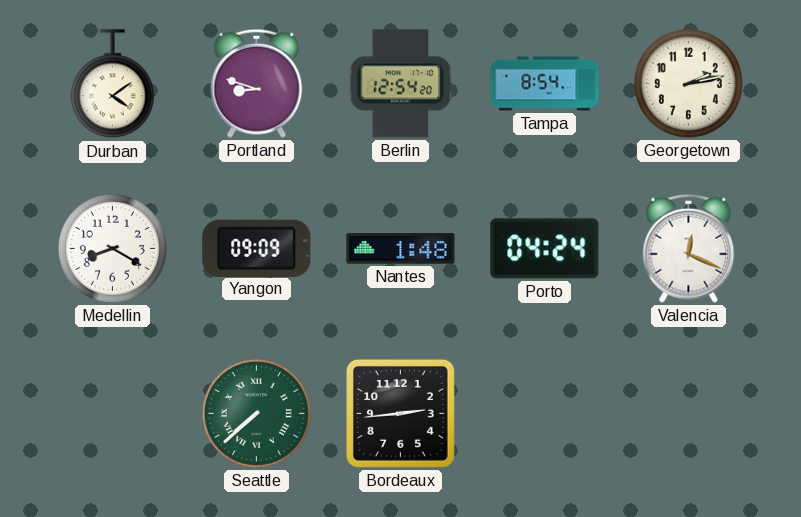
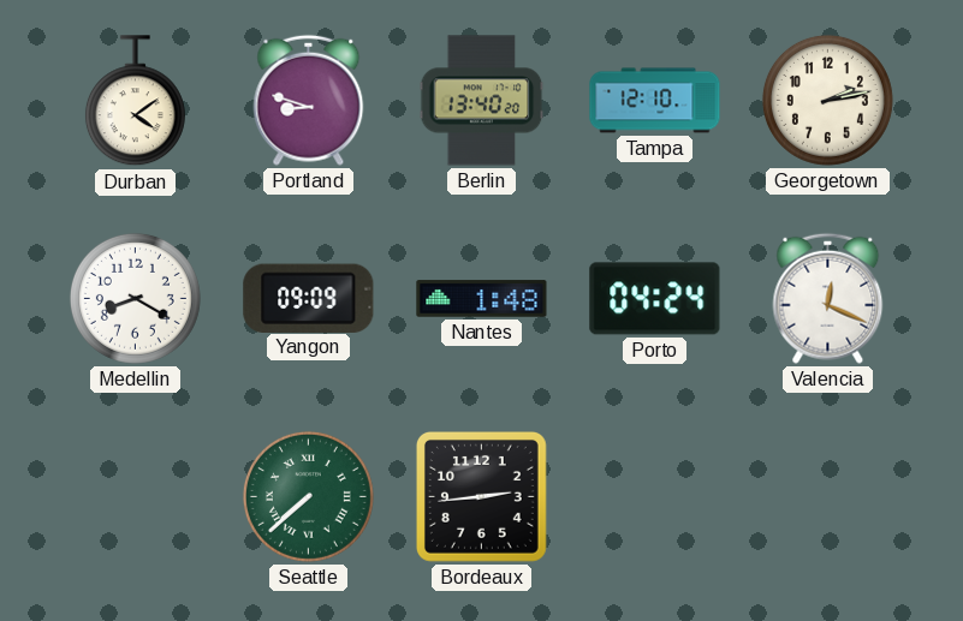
Berlin: 12:54 -> 13:40 (482, 101)
Tampa: 8:54 -> 12:10 (655, 101)
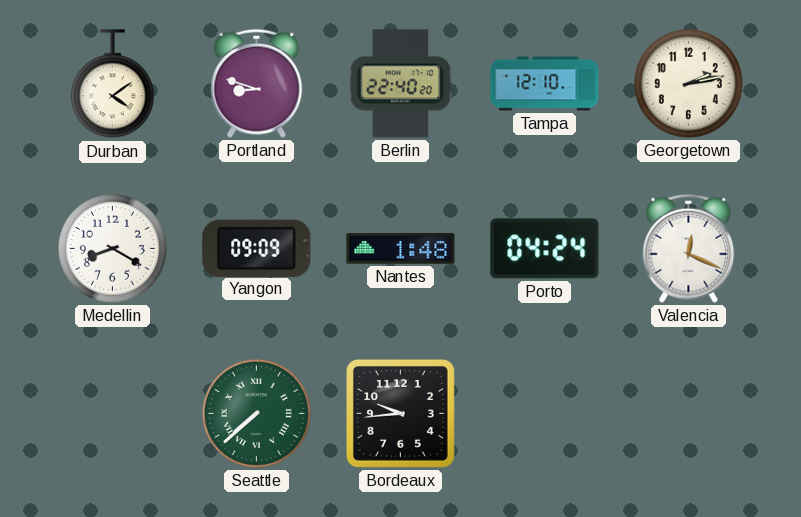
Berlin: 13:40 -> 22:40 (401, 84)
Bordeaux: 2:44 -> 9:44 (400, 413)
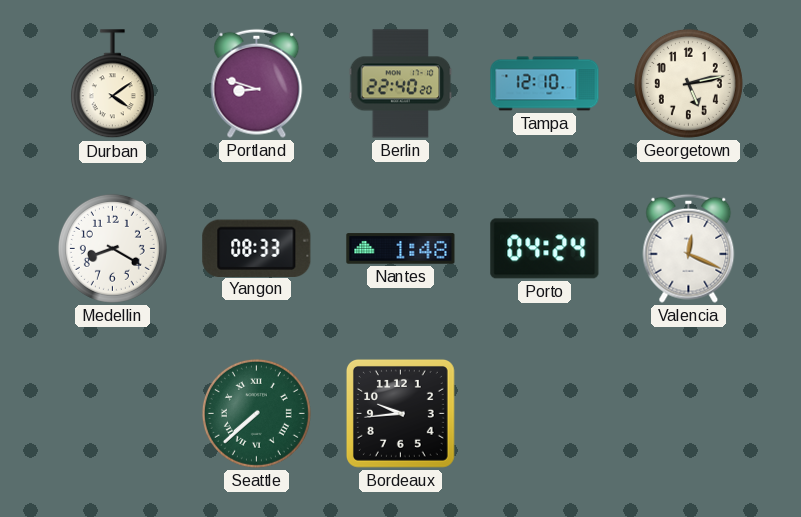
Georgetown: 2:13 -> 5:13 (688, 83)
Yangon: 09:09 -> 08:33 (257, 248)
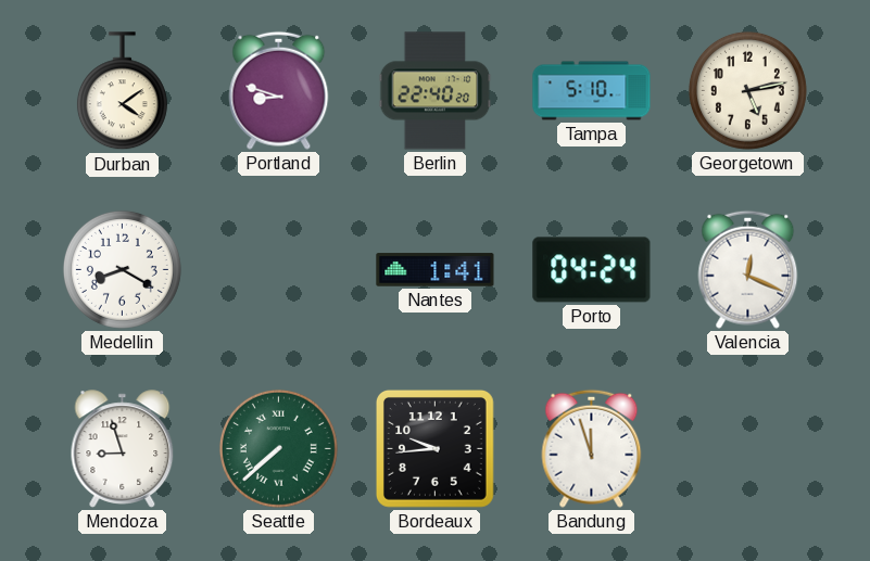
Tampa: 12:10 -> 5:10 (592, 91)
Yangon: 08:33 -> none (257, 248)
Nantes: 1:48 -> 1:41 (436, 270)
Mendoza: none -> 8:57 (123, 449)
Bandung: none -> 11:57 (592, 448)
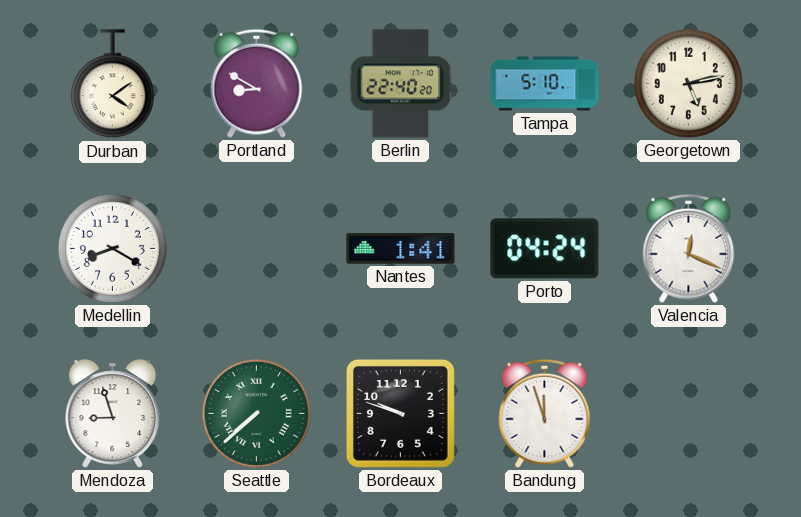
Portland: 8:48 -> 8:50 (257, 83)
Bordeaux: 9:44 -> 9:48 (400, 413)
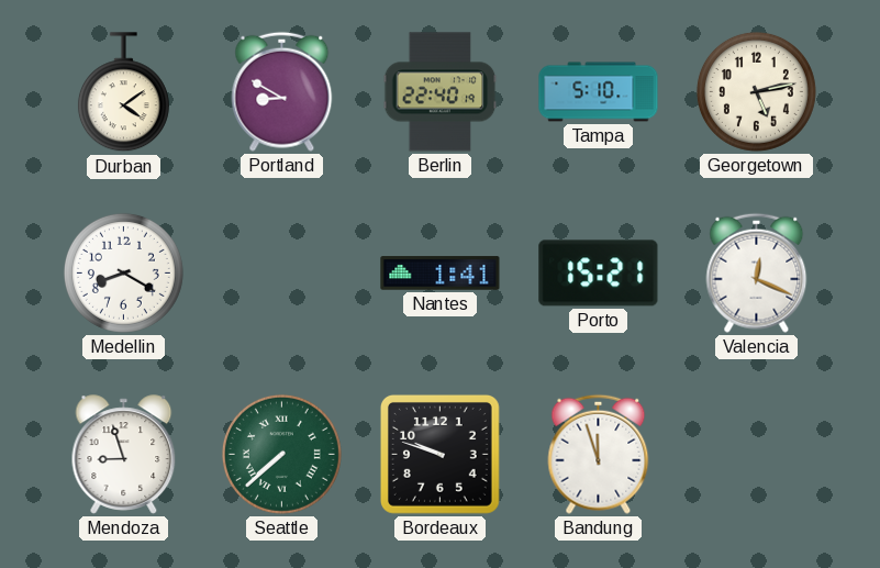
Berlin: 22:40:20 -> 22:40:19 (441, 92)
Porto: 04:24 -> 15:21 (599, 274)
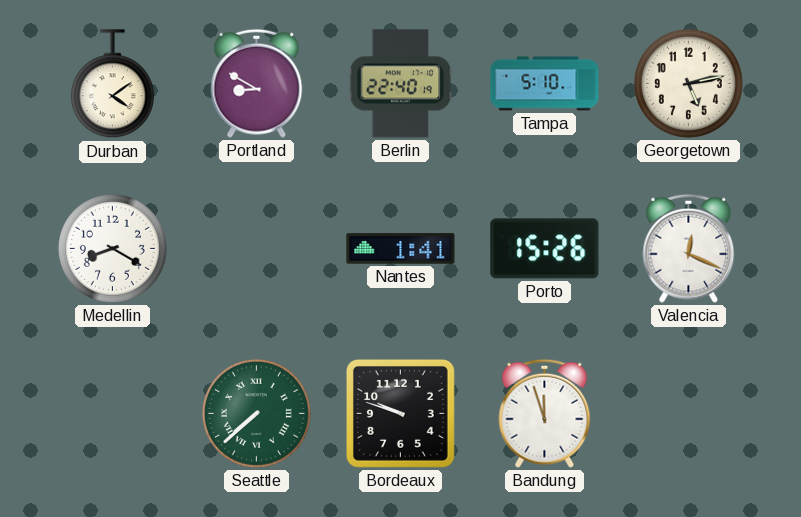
Porto: 15:21 -> 15:26 (545, 249)
Mendoza: 8:57 -> none (124, 455)
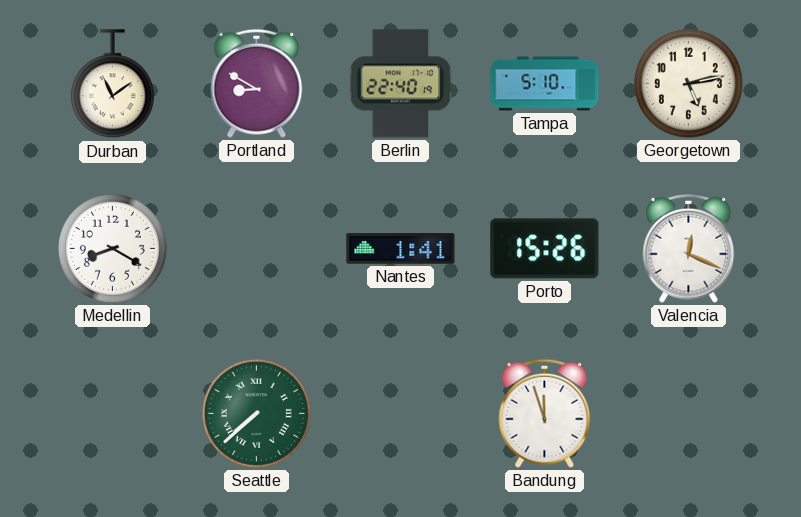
Durban: 4:09 -> 11:09 (112, 84)
Bordeaux: 9:48 -> none (400, 413)
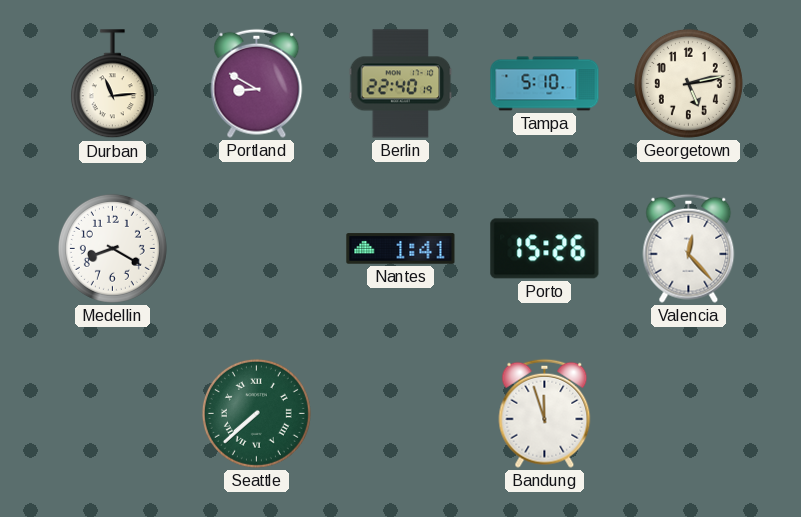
Durban: 11:09 -> 11:14 (112, 84)
Valencia: 12:19 -> 12:23 (689, 248)
